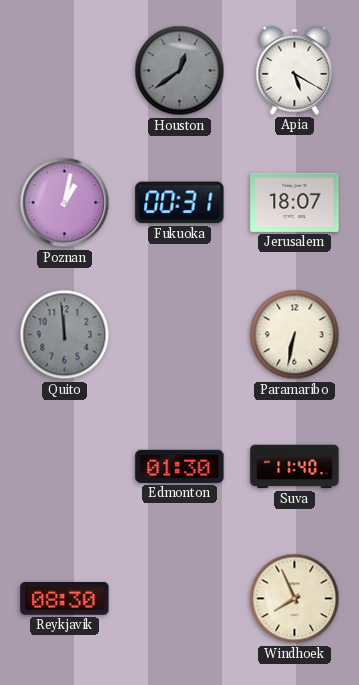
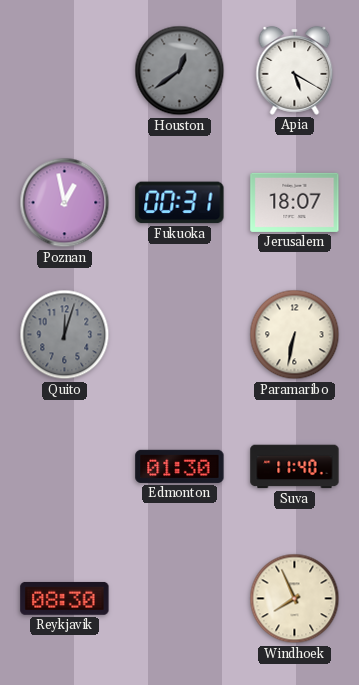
Poznan: 1:02 -> 12:58 (65, 203)
Quito: 11:59 -> 12:03 (65, 335)
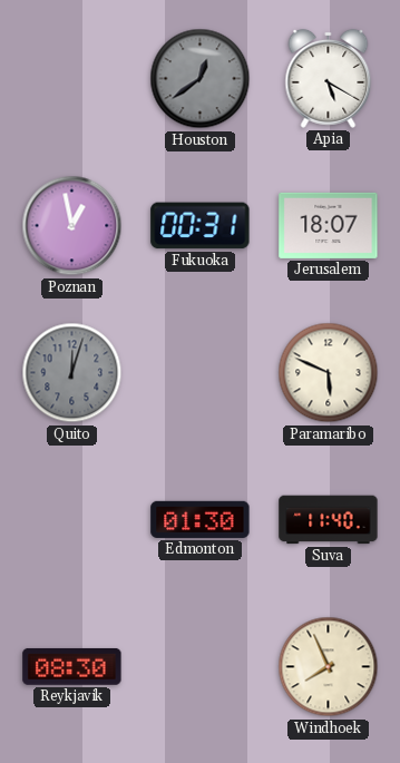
Paramaribo: 6:32 -> 5:49 (329, 373)
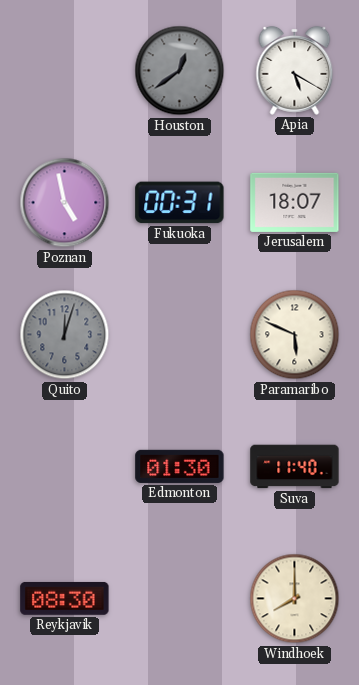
Poznan: 12:58 -> 4:58 (65, 203)
Windhoek: 7:56 -> 8:00 (295, 599)
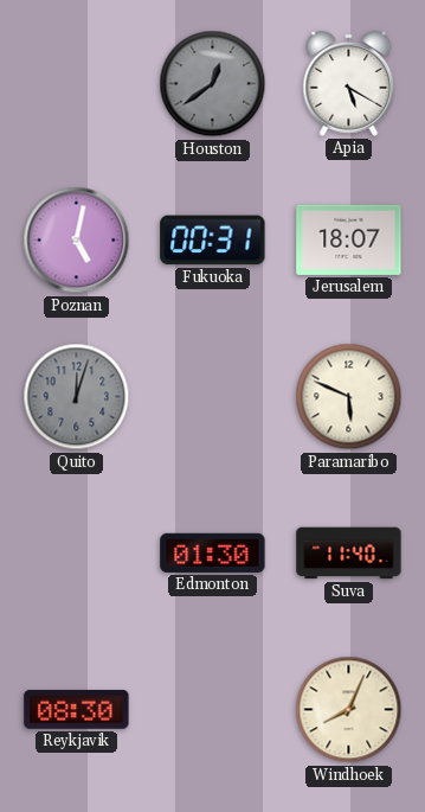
Poznan: 4:58 -> 5:02 (77, 241)
Windhoek: 8:00 -> 8:04 (349, 710)
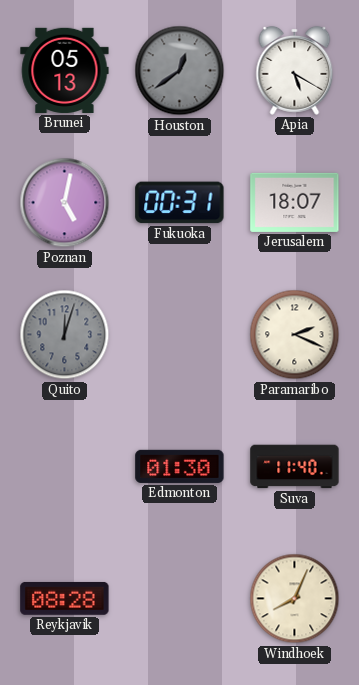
Brunei: none -> 05:13 (65, 70)
Paramaribo: 5:49 -> 2:19 (295, 335)
Reykjavik: 08:30 -> 08:28 (65, 598)
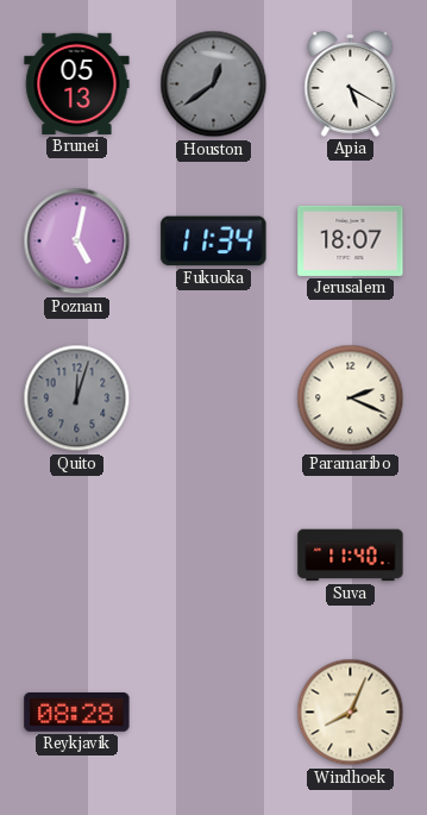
Fukuoka: 00:31 -> 11:34 (214, 242)
Edmonton: 01:30 -> none (180, 466)
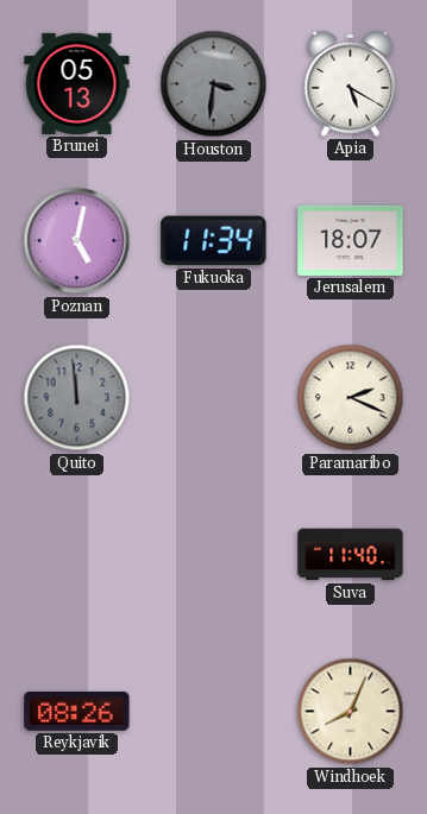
Houston: 12:39 -> 3:31 (214, 84)
Quito: 12:03 -> 11:59 (77, 398)
Reykjavik: 08:28 -> 08:26 (77, 711)
